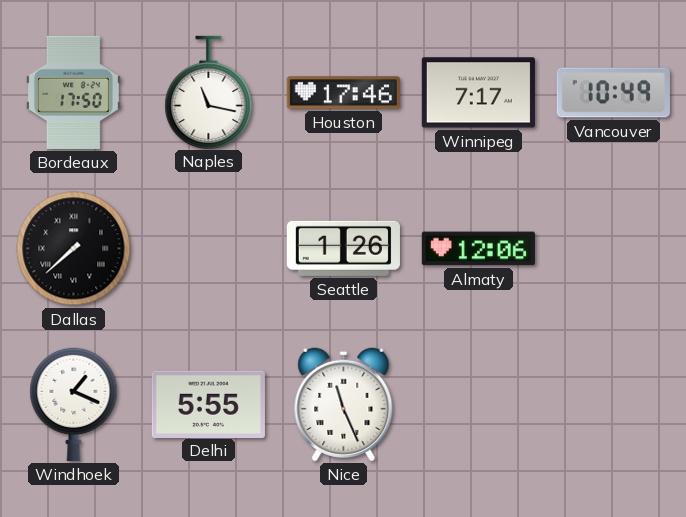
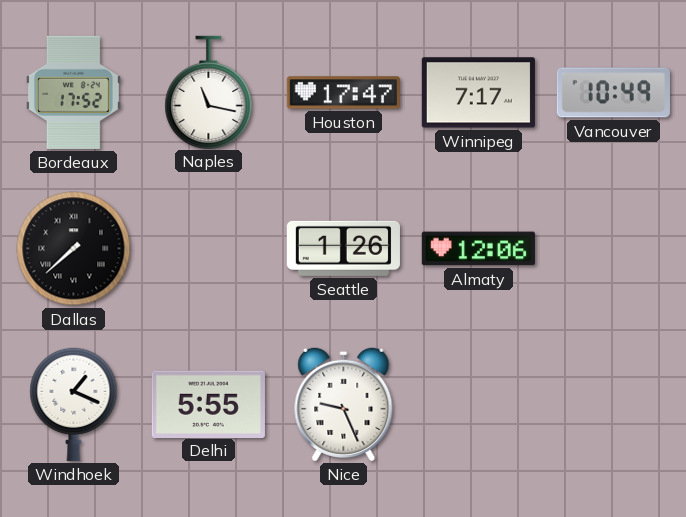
Bordeaux: 17:50 -> 17:52 (73, 92)
Houston: 17:46 -> 17:47 (343, 93)
Nice: 11:26 -> 9:26 (344, 404)
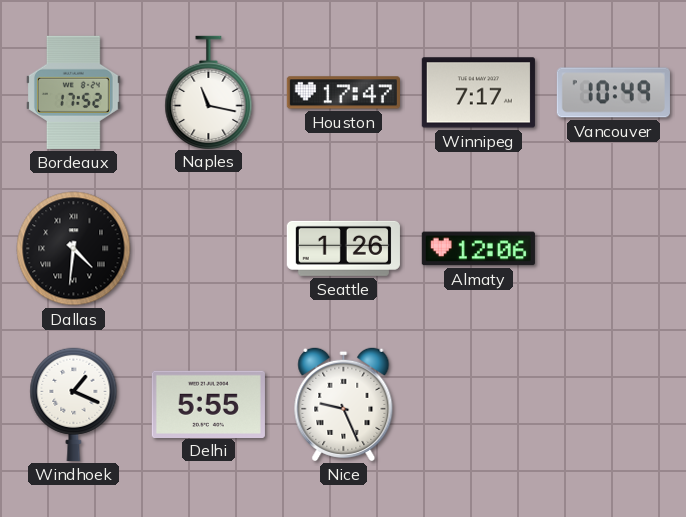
Dallas: 7:38 -> 4:31 (74, 249)
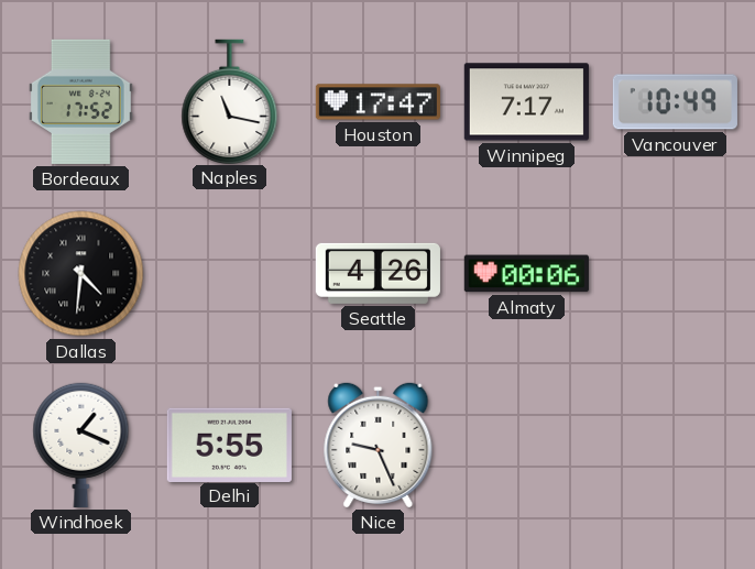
Seattle: 1:26 -> 4:26 (377, 273)
Almaty: 12:06 -> 00:06 (526, 274)
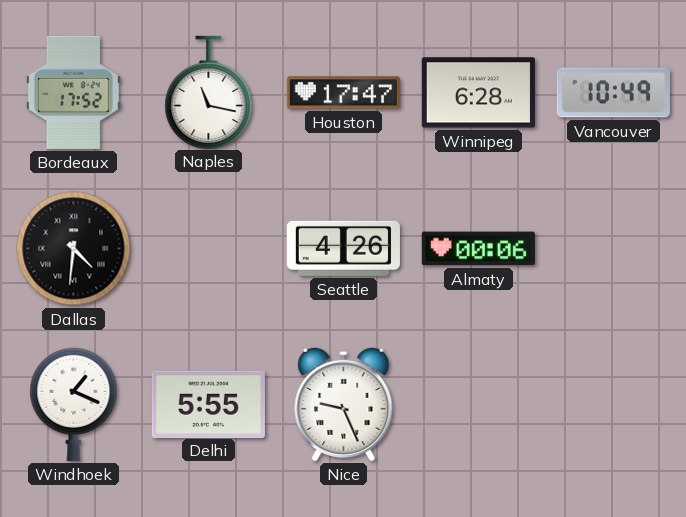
Winnipeg: 7:17 -> 6:28 (478, 93)
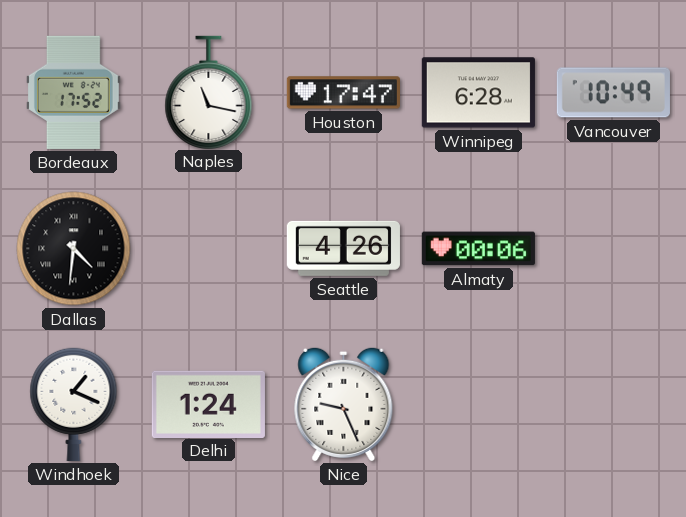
Delhi: 5:55 -> 1:24 (208, 404)
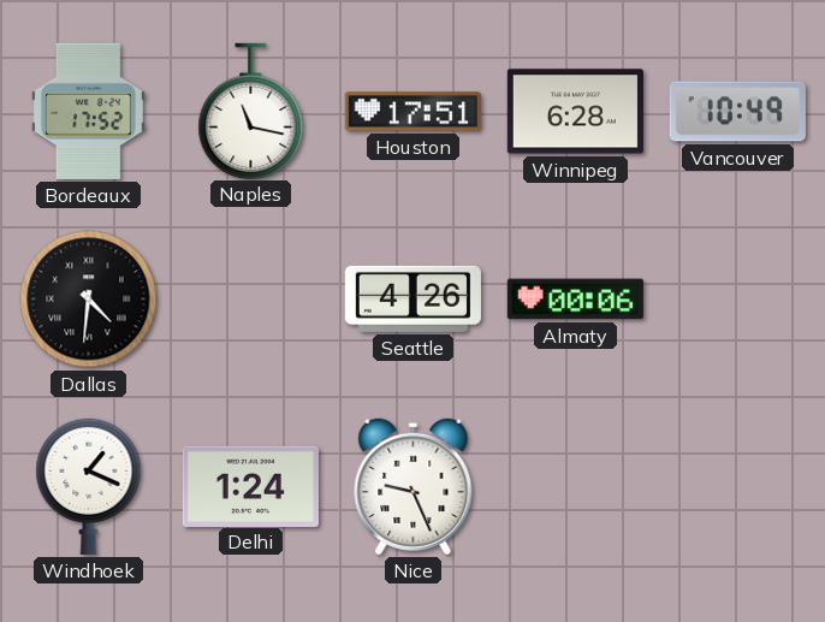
Houston: 17:47 -> 17:51 (412, 112)
